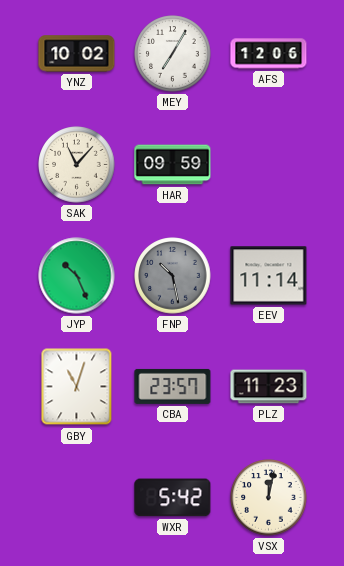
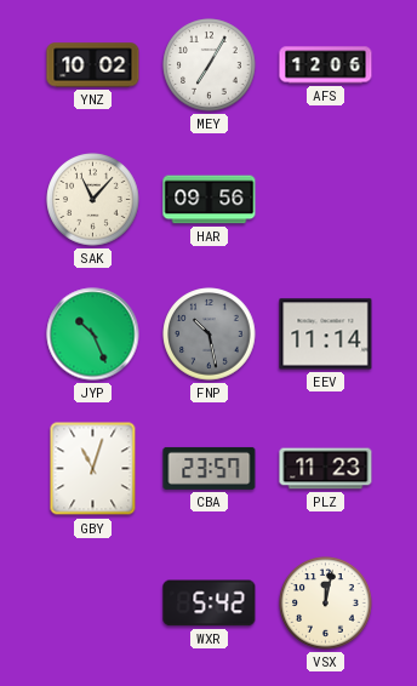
HAR: 09:59 -> 09:56 (210, 200)
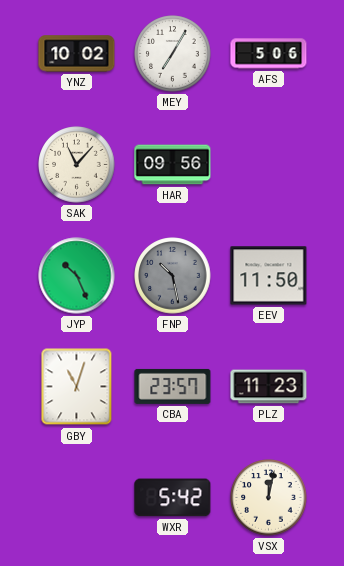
AFS: 12:06 -> 5:06 (269, 54)
EEV: 11:14 -> 11:50 (269, 276)
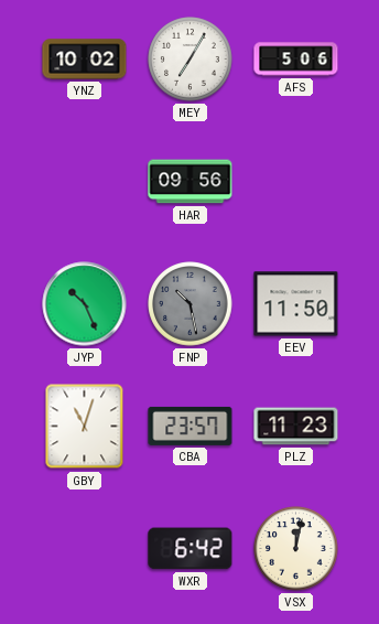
SAK: 11:07 -> none (77, 165)
WXR: 5:42 -> 6:42 (191, 549)
